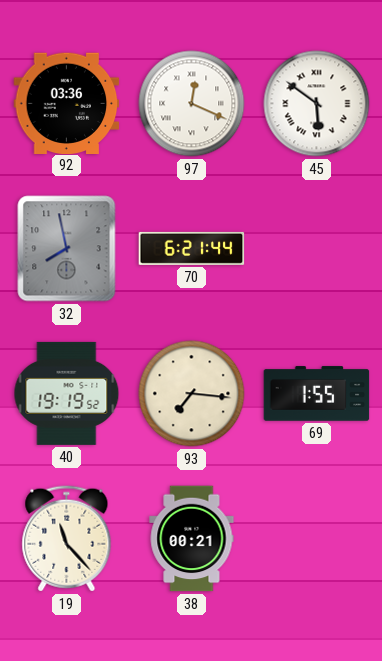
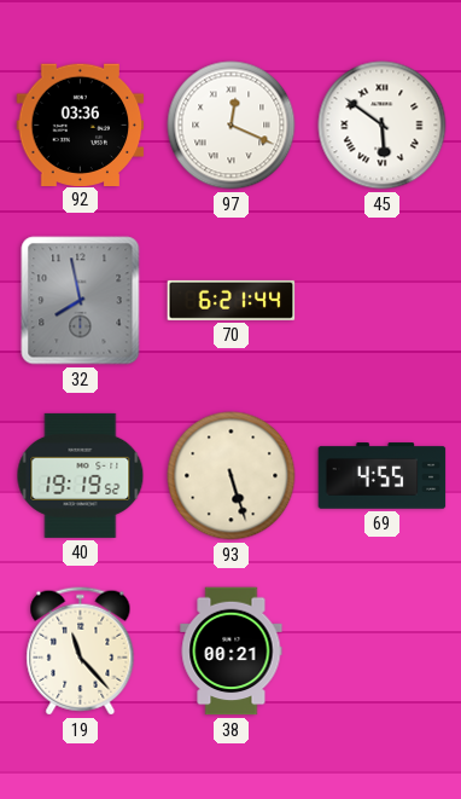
93: 7:16 -> 5:27 (232, 476)
69: 1:55 -> 4:55 (383, 476)
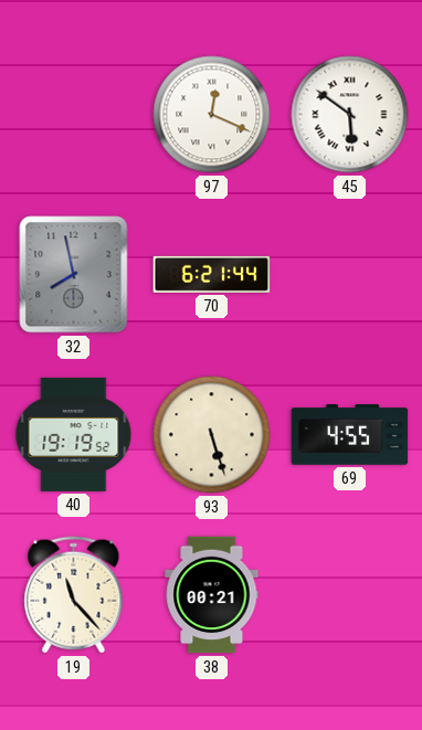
92: 03:36 -> none (81, 125)
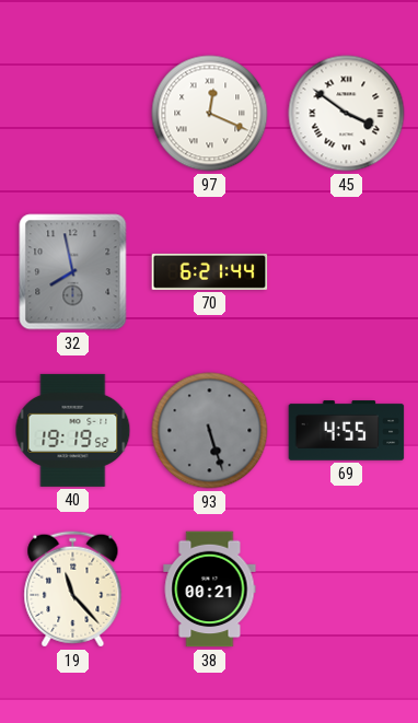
45: 5:51 -> 3:51 (347, 114)
93 dial: cream -> grey (210, 431)
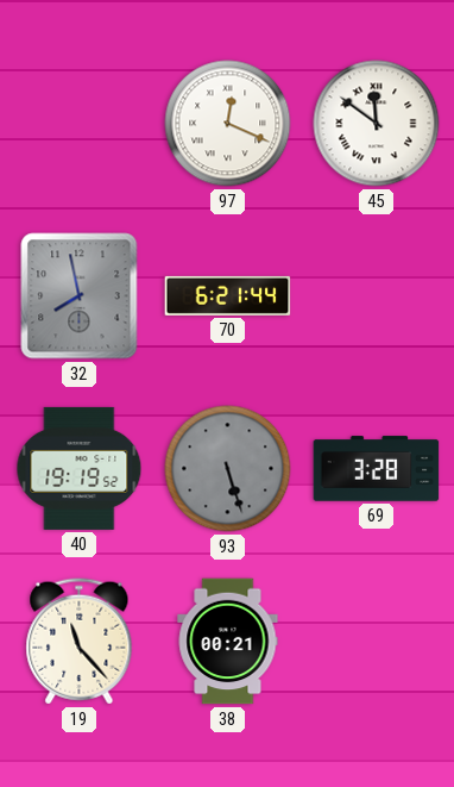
45: 3:51 -> 11:51 (377, 124)
69: 4:55 -> 3:28 (377, 469)
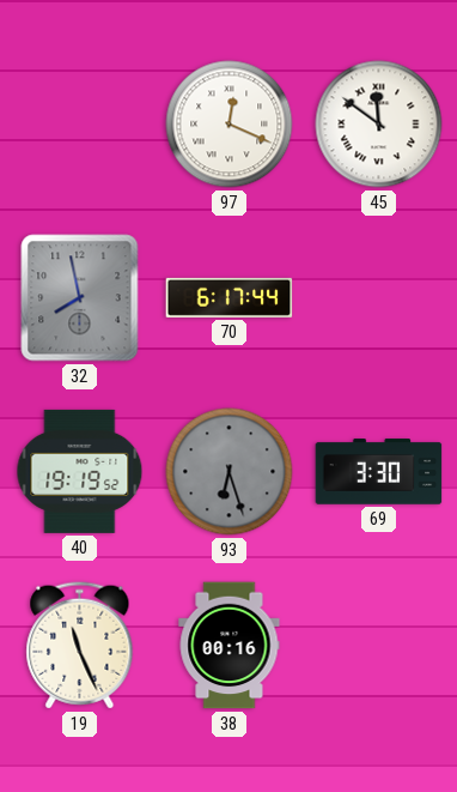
70: 6:21 -> 6:17 (230, 297)
93: 5:27 -> 6:27 (230, 472)
69: 3:28 -> 3:30 (379, 472)
19: 11:23 -> 11:26 (80, 646)
38: 00:21 -> 00:16 (230, 646)
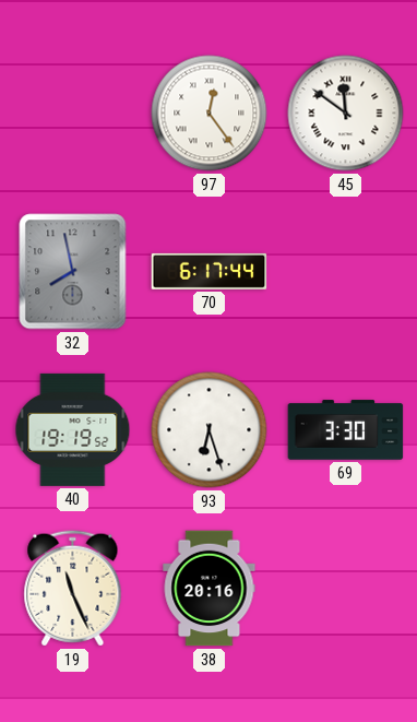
97: 12:19 -> 12:24 (210, 114)
93 dial: grey -> white (210, 430)
38: 00:16 -> 20:16 (210, 589)
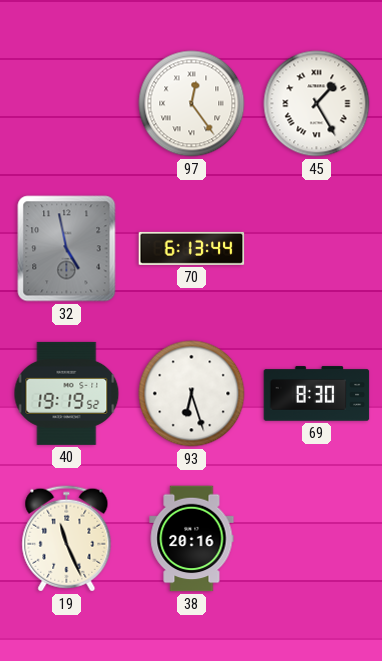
45: 11:51 -> 1:25 (317, 104)
32: 7:58 -> 4:58 (67, 249)
70: 6:17 -> 6:13 (192, 248)
69: 3:30 -> 8:30 (317, 394)
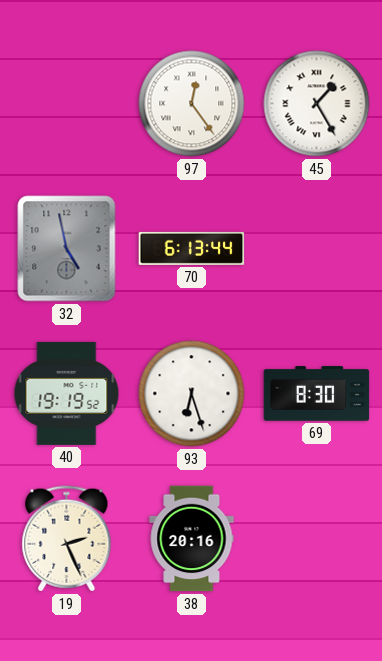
19: 11:26 -> 2:26 (67, 539)
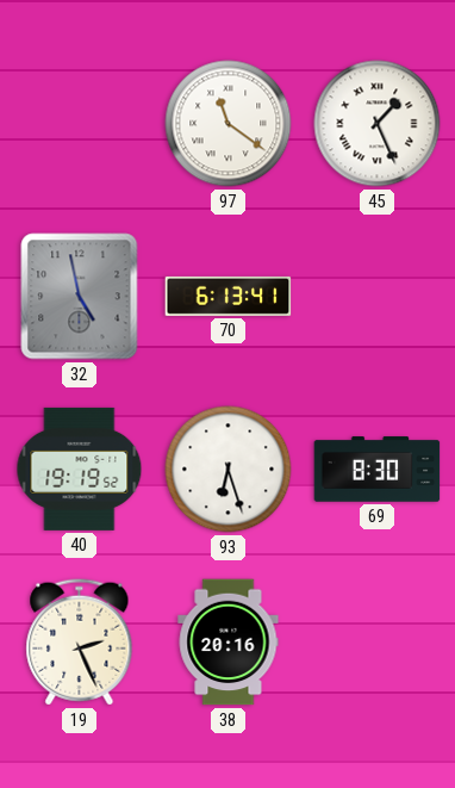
97: 12:24 -> 11:21 (229, 124)
45: 1:25 -> 1:26 (378, 124)
70: 6:13:44 -> 6:13:41 (229, 296)
